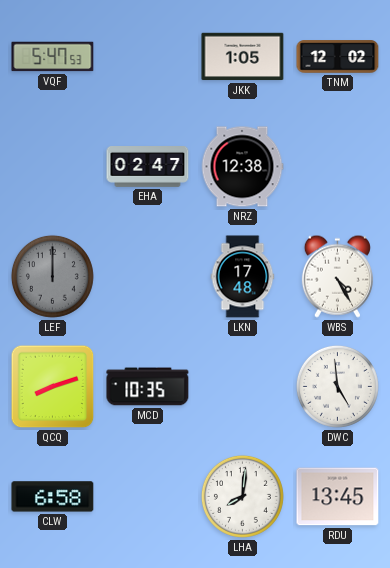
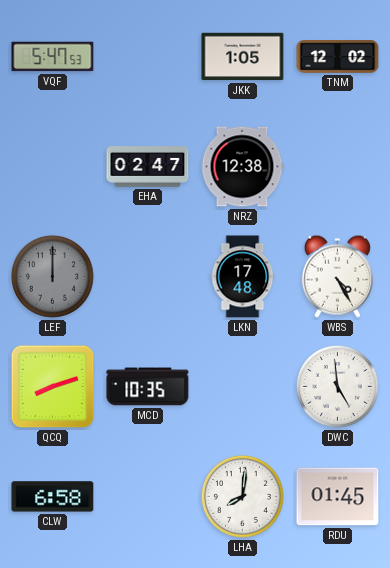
RDU: 13:45 -> 01:45 (338, 497)
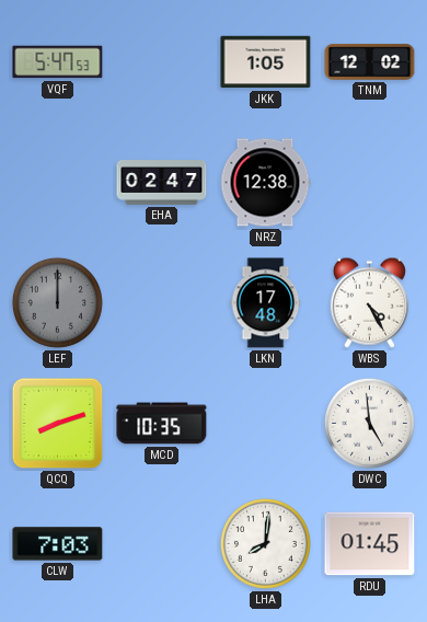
CLW: 6:58 -> 7:03 (58, 544)
